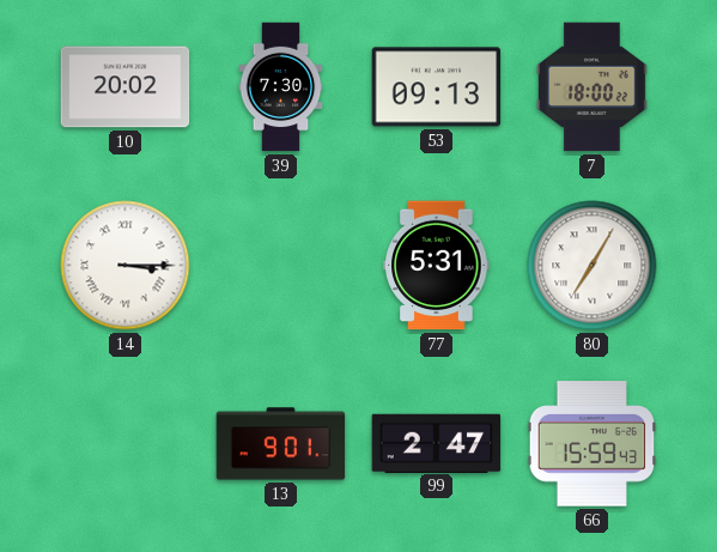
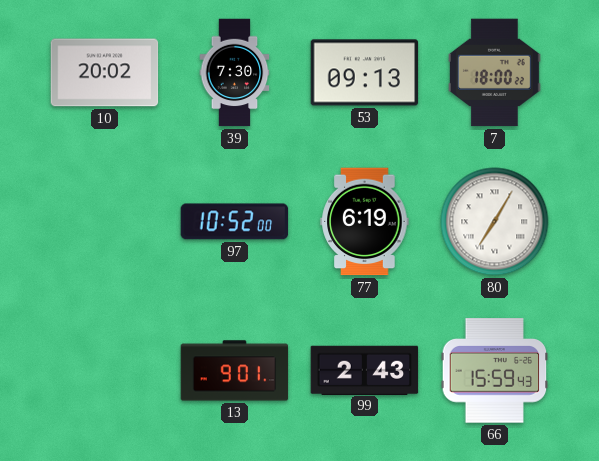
14: 3:15 -> none (126, 266)
97: none -> 10:52 (235, 222)
77: 5:31 -> 6:19 (365, 222)
99: 2:47 -> 2:43 (365, 370)
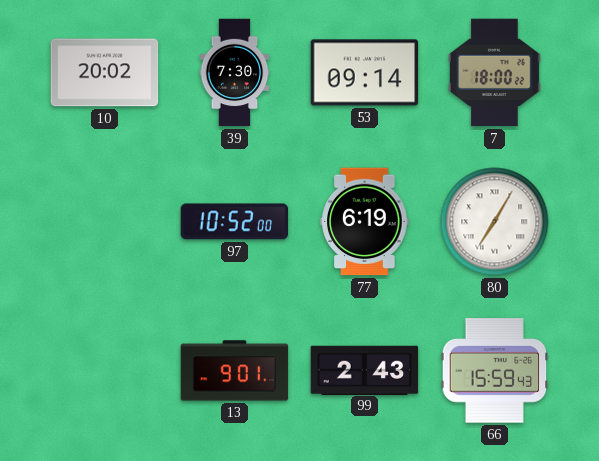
53: 09:13 -> 09:14 (365, 73)
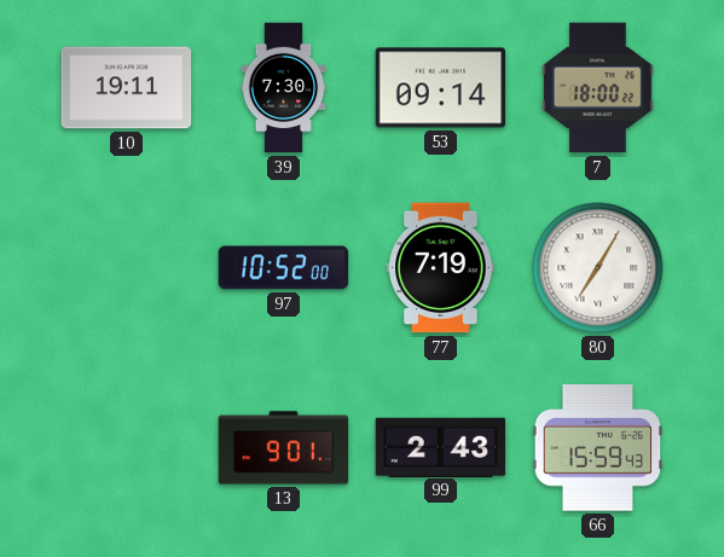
10: 20:02 -> 19:11 (127, 88)
77: 6:19 -> 7:19 (441, 268)
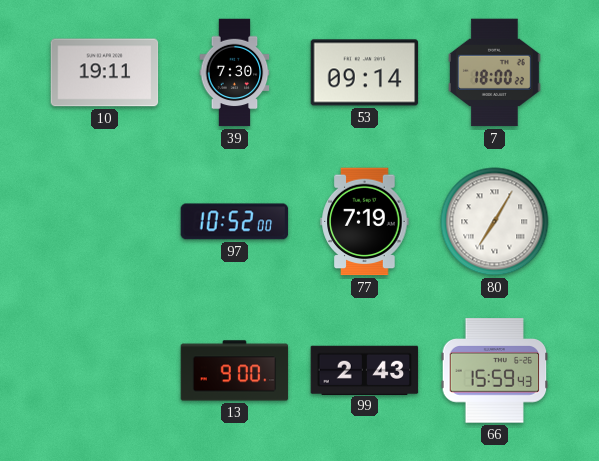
13: 9:01 -> 9:00 (235, 371)
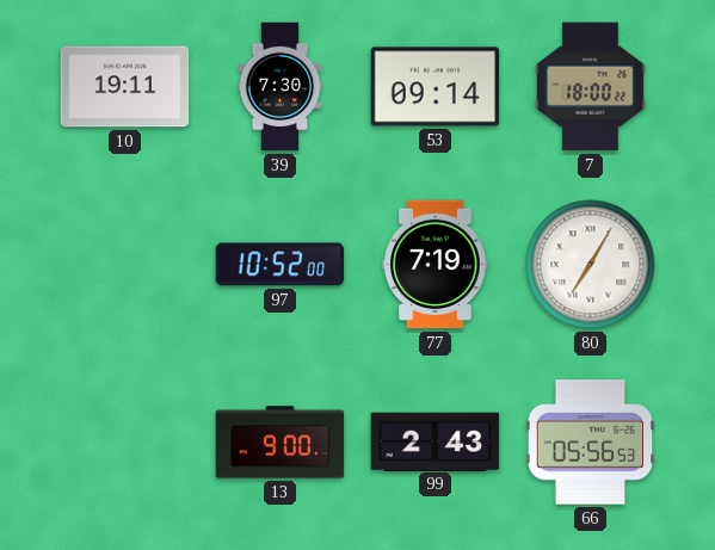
66: 15:59 -> 05:56 (591, 443)
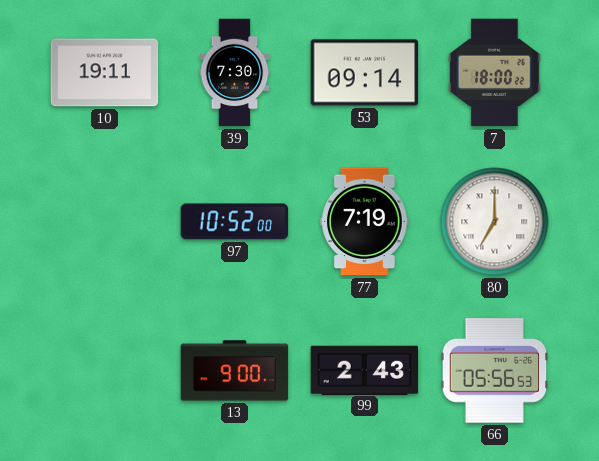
80: 7:05 -> 7:00 (495, 222)
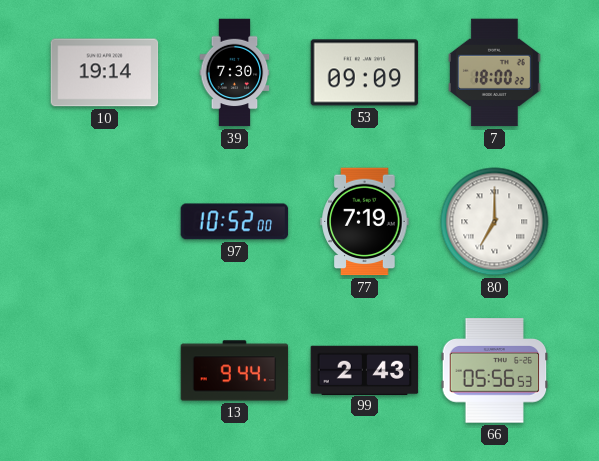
10: 19:11 -> 19:14 (105, 73)
53: 09:14 -> 09:09 (365, 73)
13: 9:00 -> 9:44 (235, 371)
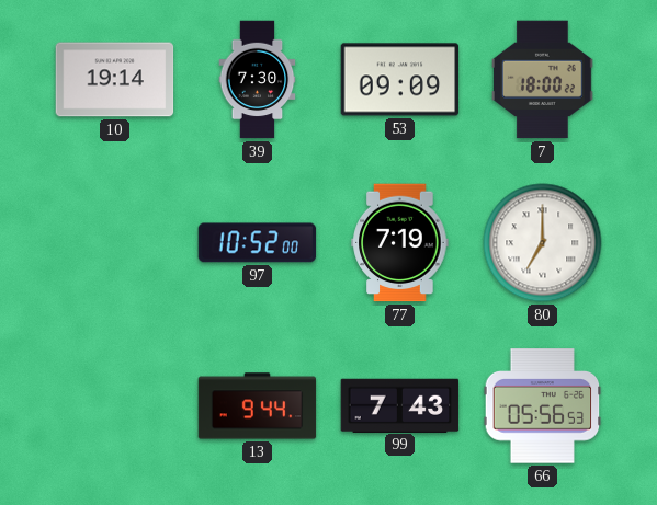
99: 2:43 -> 7:43 (400, 405)
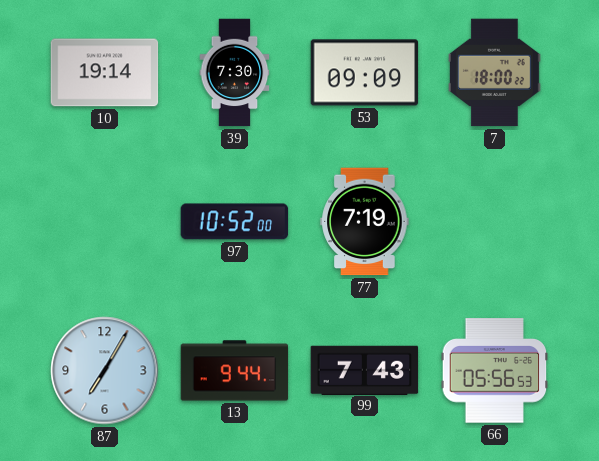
80: 7:00 -> none (543, 243)
87: none -> 7:05 (105, 371)
